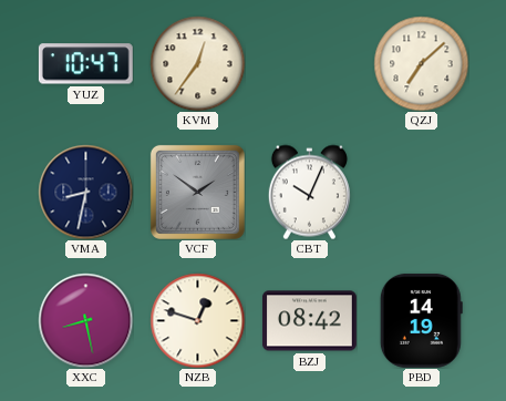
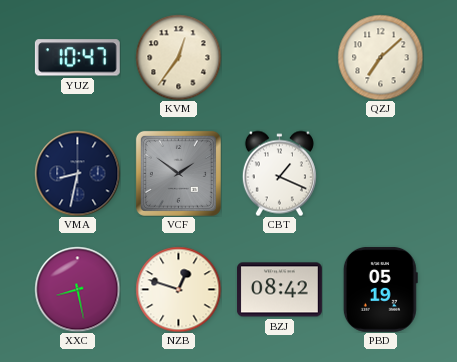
CBT: 10:04 -> 1:19 (279, 173)
PBD: 14:19 -> 05:19 (380, 289)
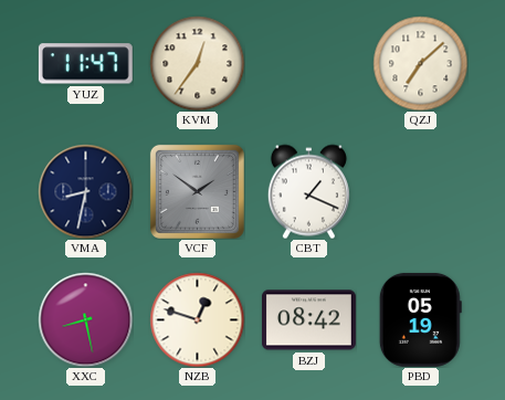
YUZ: 10:47 -> 11:47 (85, 64)
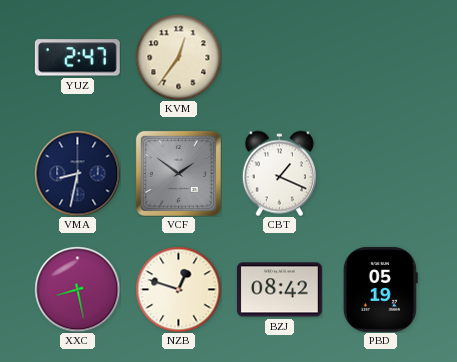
YUZ: 11:47 -> 2:47 (77, 58)
QZJ: 7:08 -> none (420, 63)
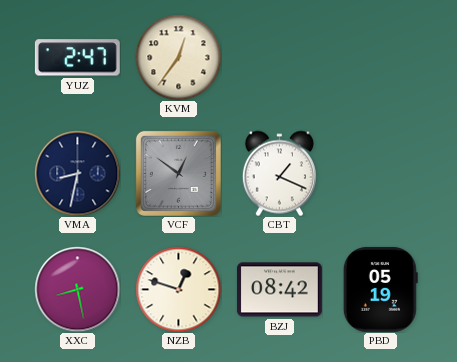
VCF: 1:51 -> 12:51 (178, 173)
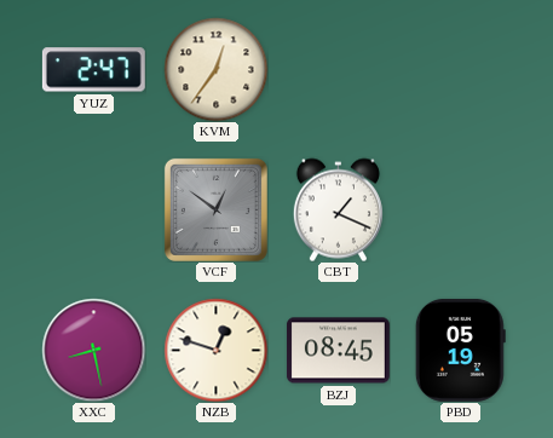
VMA: 8:32 -> none (77, 173)
BZJ: 08:42 -> 08:45 (338, 351)
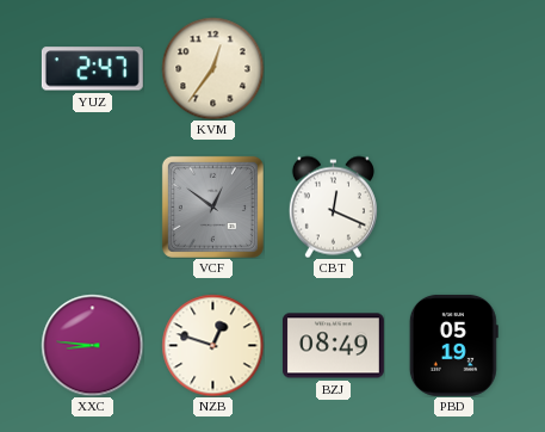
CBT: 1:19 -> 12:19 (333, 206)
XXC: 8:28 -> 8:46 (92, 345)
BZJ: 08:45 -> 08:49 (333, 346)
